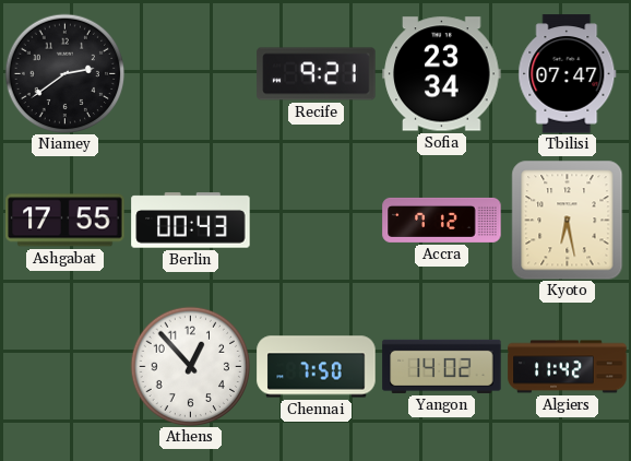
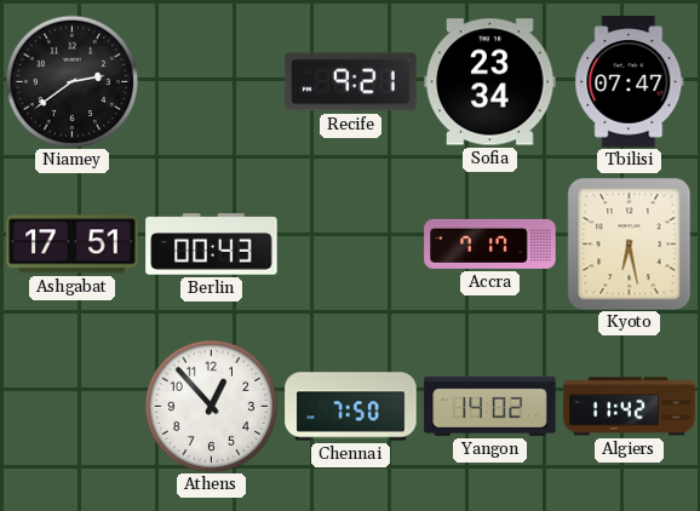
Ashgabat: 17:55 -> 17:51 (73, 245)
Accra: 7:12 -> 7:17 (490, 243)
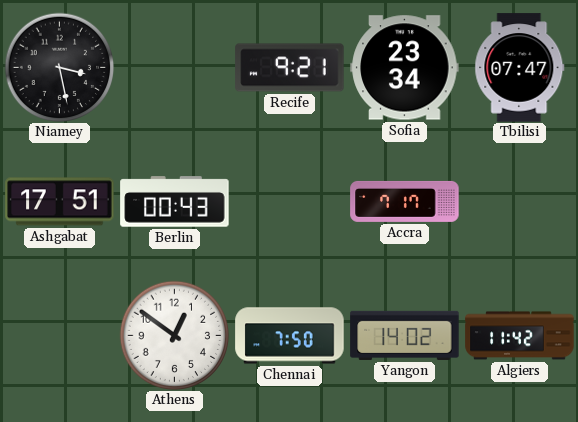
Niamey: 2:39 -> 3:28 (59, 67)
Kyoto: 6:28 -> none (630, 243)
Athens: 12:53 -> 12:51 (174, 335)
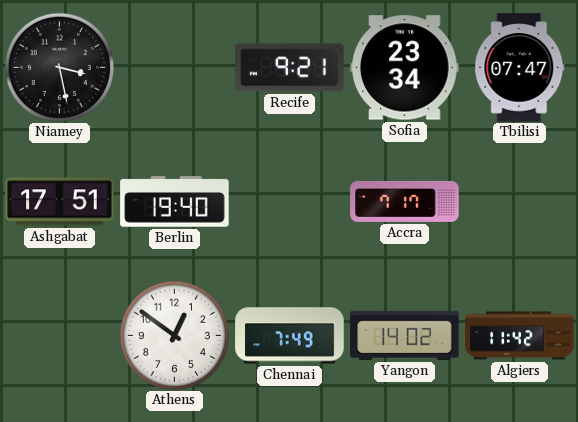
Berlin: 00:43 -> 19:40 (175, 202)
Chennai: 7:50 -> 7:49 (290, 336)
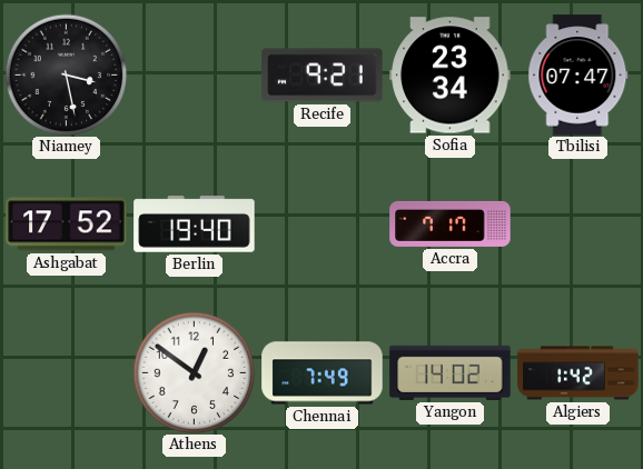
Ashgabat: 17:51 -> 17:52 (67, 224)
Algiers: 11:42 -> 1:42 (578, 373)
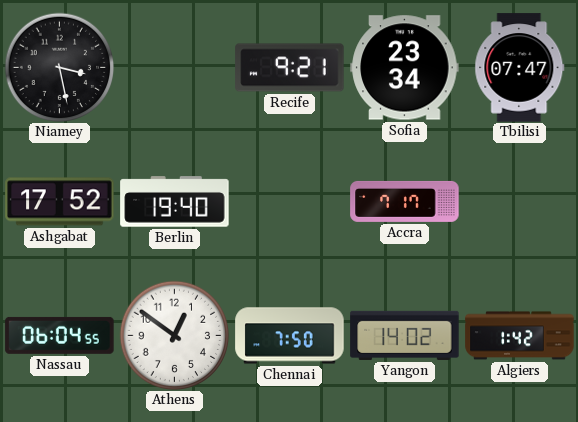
Nassau: none -> 06:04 (60, 335)
Chennai: 7:49 -> 7:50 (290, 336)
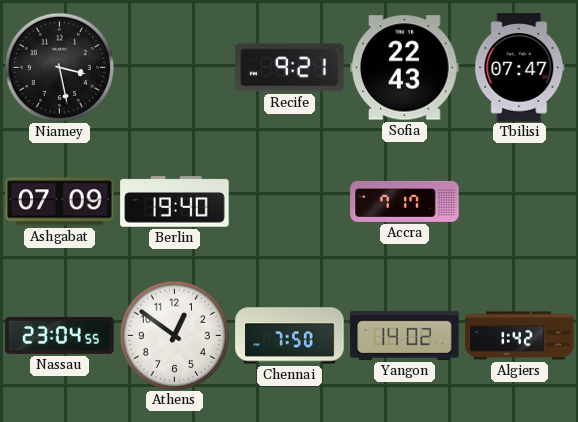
Sofia: 23:34 -> 22:43 (405, 68)
Ashgabat: 17:52 -> 07:09 (60, 202)
Nassau: 06:04 -> 23:04 (60, 335)
